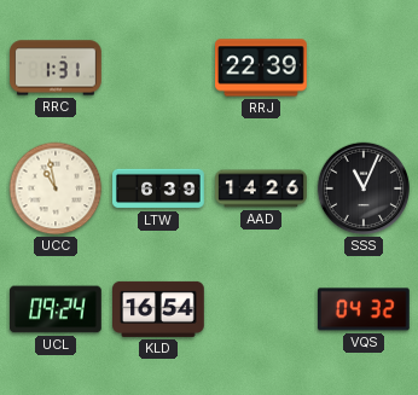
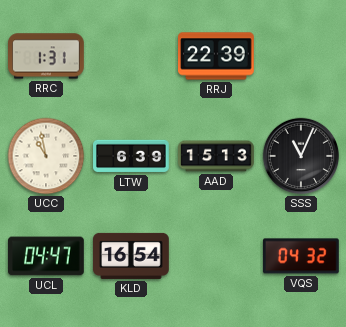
AAD: 14:26 -> 15:13 (216, 156)
UCL: 09:24 -> 04:47 (47, 256)
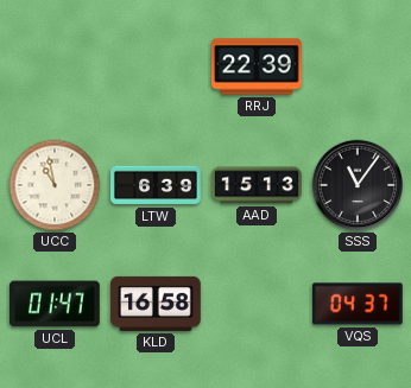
RRC: 1:31 -> none (47, 56)
SSS: 11:04 -> 11:06 (358, 185)
UCL: 04:47 -> 01:47 (56, 304)
KLD: 16:54 -> 16:58 (157, 304)
VQS: 04:32 -> 04:37 (358, 304)
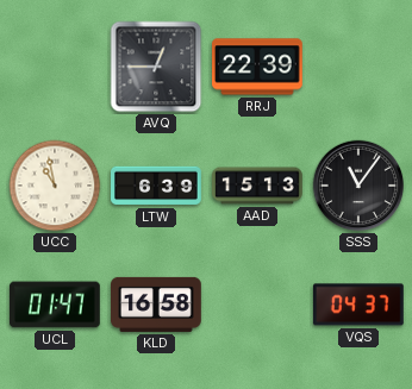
AVQ: none -> 12:45 (156, 67)
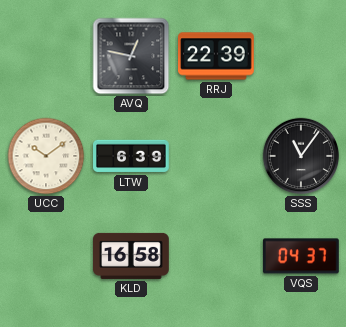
AVQ: 12:45 -> 12:47 (131, 56)
UCC: 10:58 -> 10:09 (46, 156)
AAD: 15:13 -> none (257, 186)
UCL: 01:47 -> none (56, 305)
